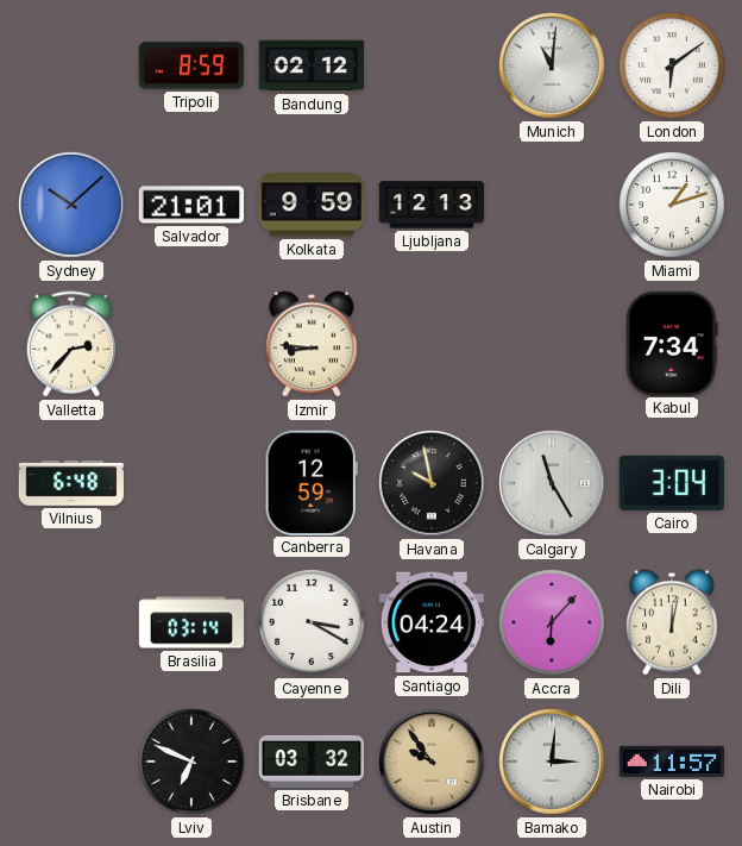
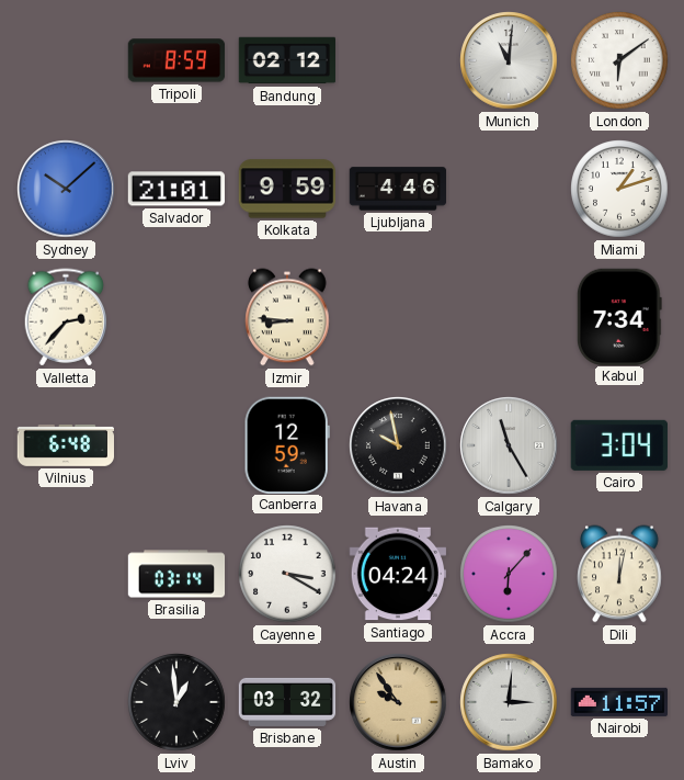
Ljubljana: 12:13 -> 4:46 (398, 189)
Lviv: 6:49 -> 12:59 (176, 702)
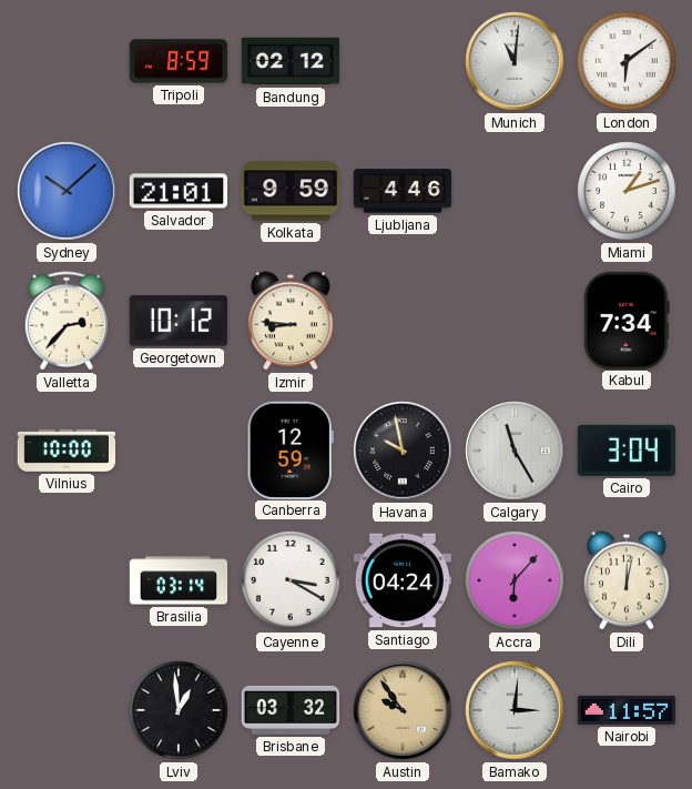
Georgetown: none -> 10:12 (177, 321)
Vilnius: 6:48 -> 10:00 (67, 451)
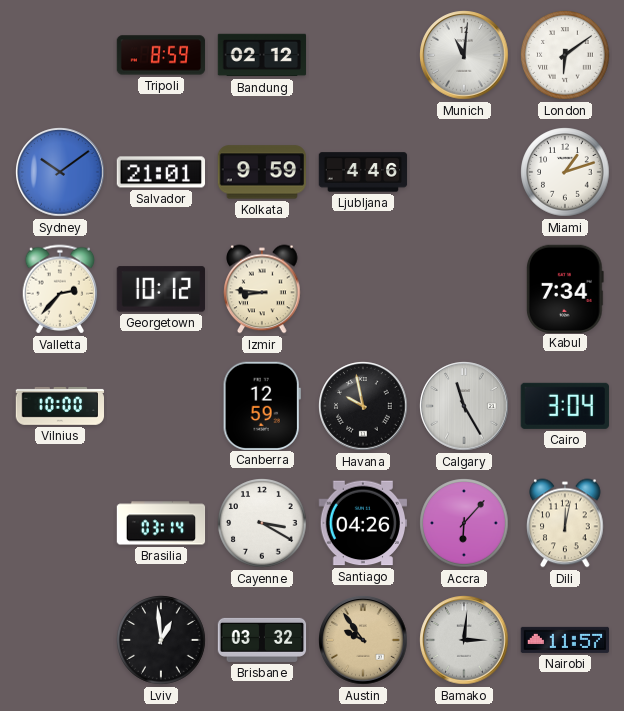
Sydney: 10:08 -> 10:09 (60, 172)
Santiago: 04:24 -> 04:26 (362, 523)
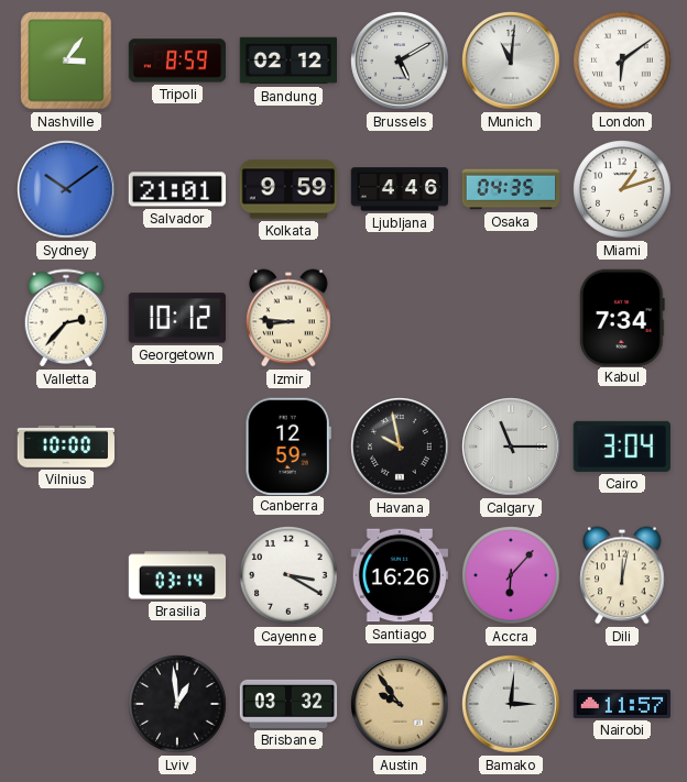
Nashville: none -> 3:06 (66, 60)
Brussels: none -> 5:10 (400, 60)
Osaka: none -> 04:35 (511, 189)
Calgary: 11:25 -> 11:15 (511, 447)
Santiago: 04:26 -> 16:26 (399, 575)
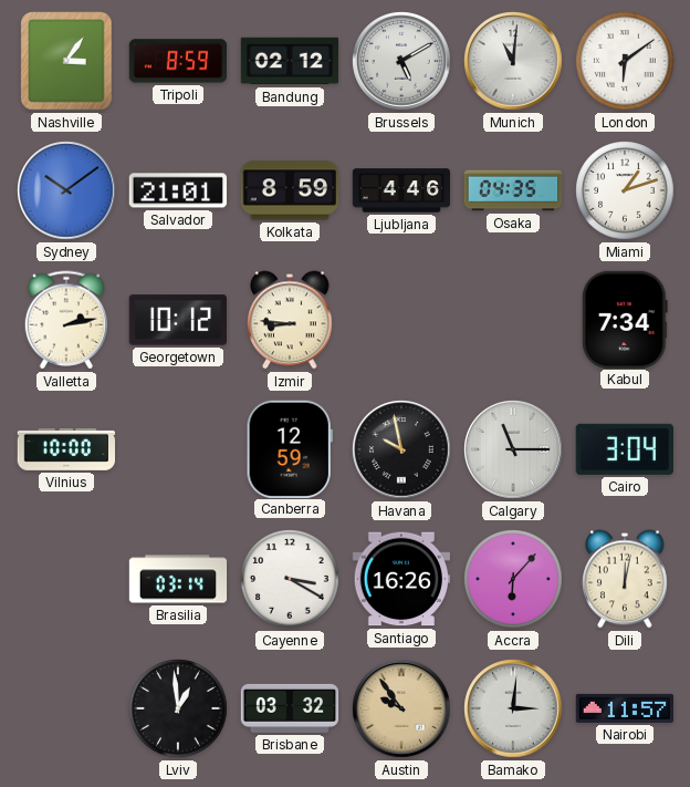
Kolkata: 9:59 -> 8:59 (289, 190)
Valletta: 2:37 -> 2:13 (66, 320)
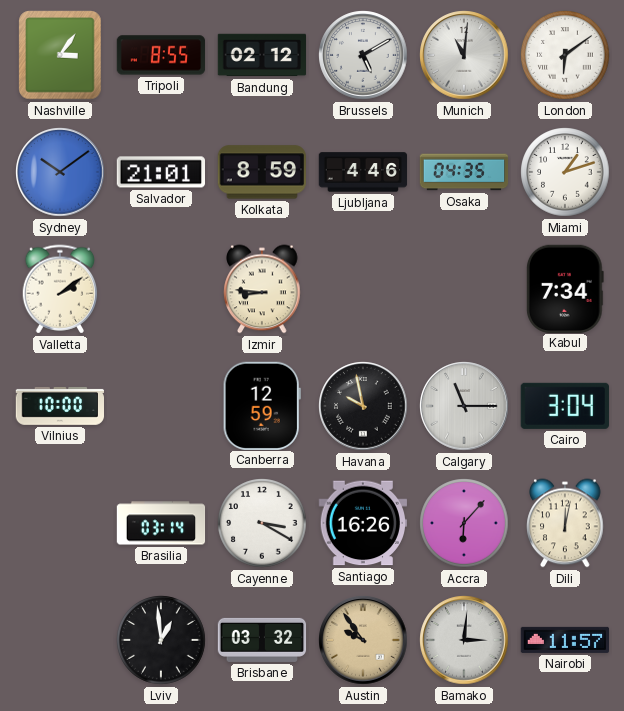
Tripoli: 8:59 -> 8:55 (161, 55)
Valletta: 2:13 -> 2:09 (60, 289)
Georgetown: 10:12 -> none (177, 320)
